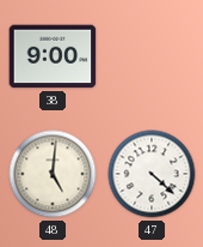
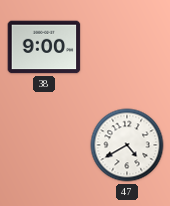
48: 5:01 -> none (53, 174)
47: 4:22 -> 4:40 (127, 145)
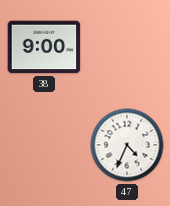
47: 4:40 -> 4:34 (127, 145)
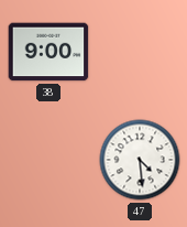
47: 4:34 -> 4:29 (140, 160)
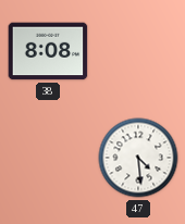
38: 9:00 -> 8:08 (48, 51)
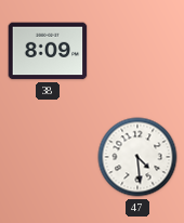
38: 8:08 -> 8:09 (48, 51)
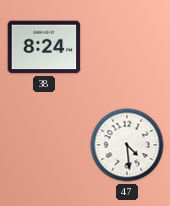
38: 8:09 -> 8:24 (44, 47)
